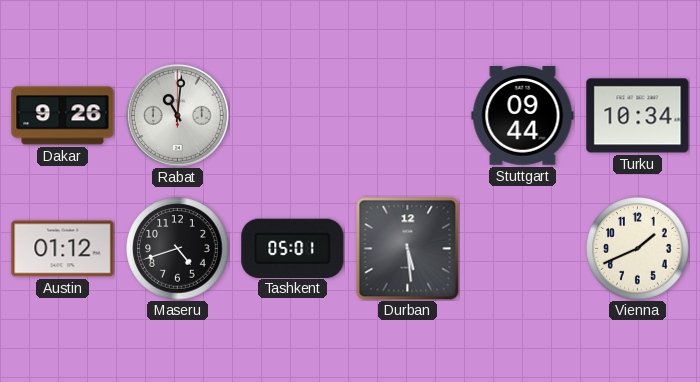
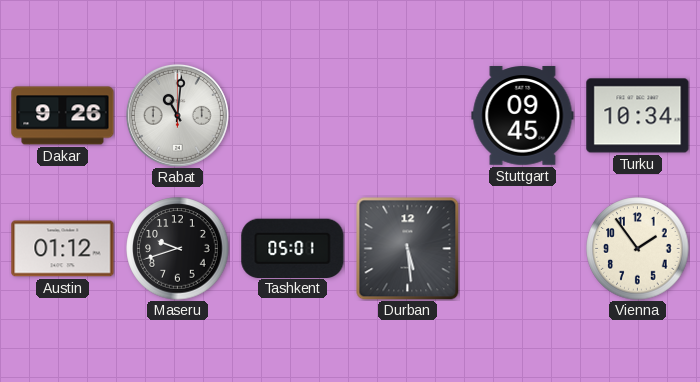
Stuttgart: 09:44 -> 09:45 (523, 116)
Maseru: 4:42 -> 9:42 (178, 249)
Vienna: 1:41 -> 1:54 (638, 249)
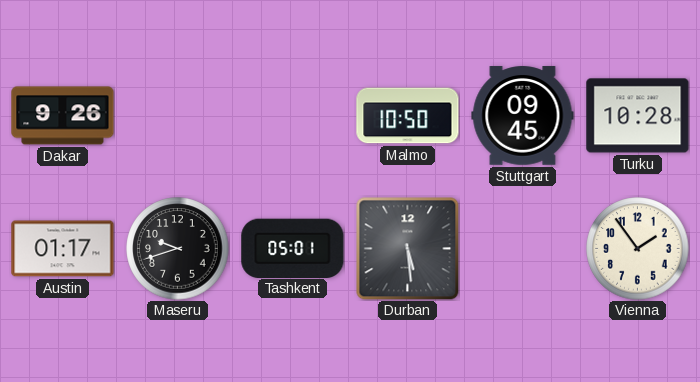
Rabat: 11:01 -> none (177, 115)
Malmo: none -> 10:50 (408, 116)
Turku: 10:34 -> 10:28 (638, 116)
Austin: 01:12 -> 01:17 (63, 249)
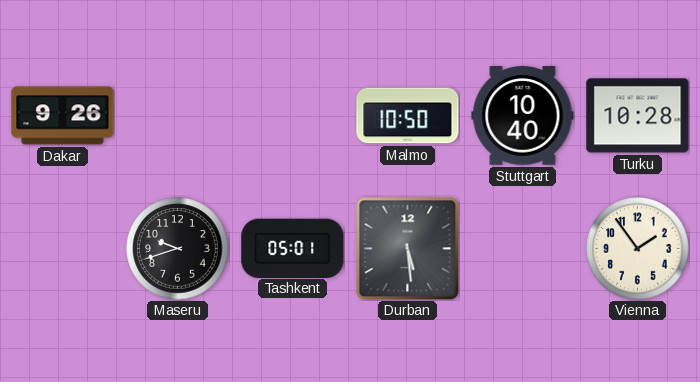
Stuttgart: 09:45 -> 10:40 (523, 116)
Austin: 01:17 -> none (63, 249)
